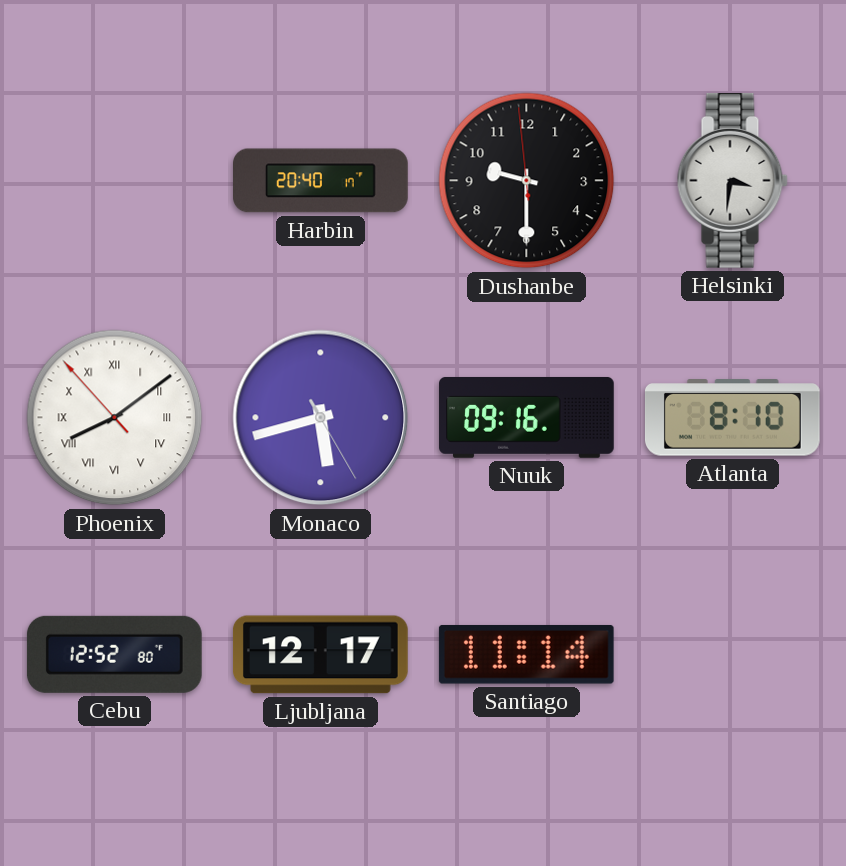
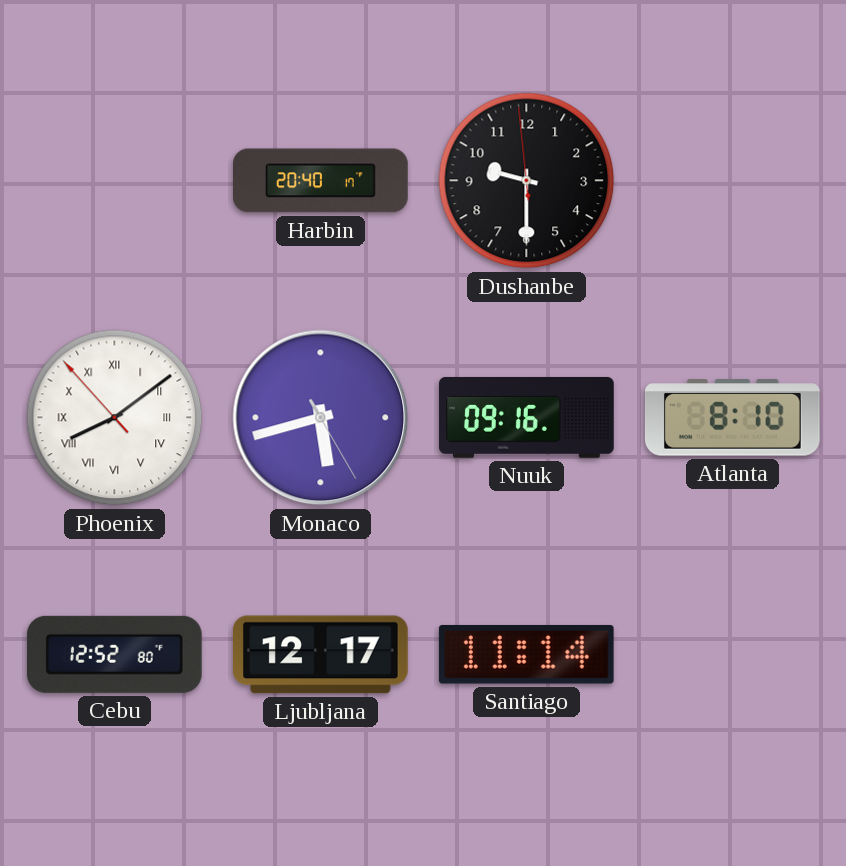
Helsinki: 3:31 -> none (732, 180)
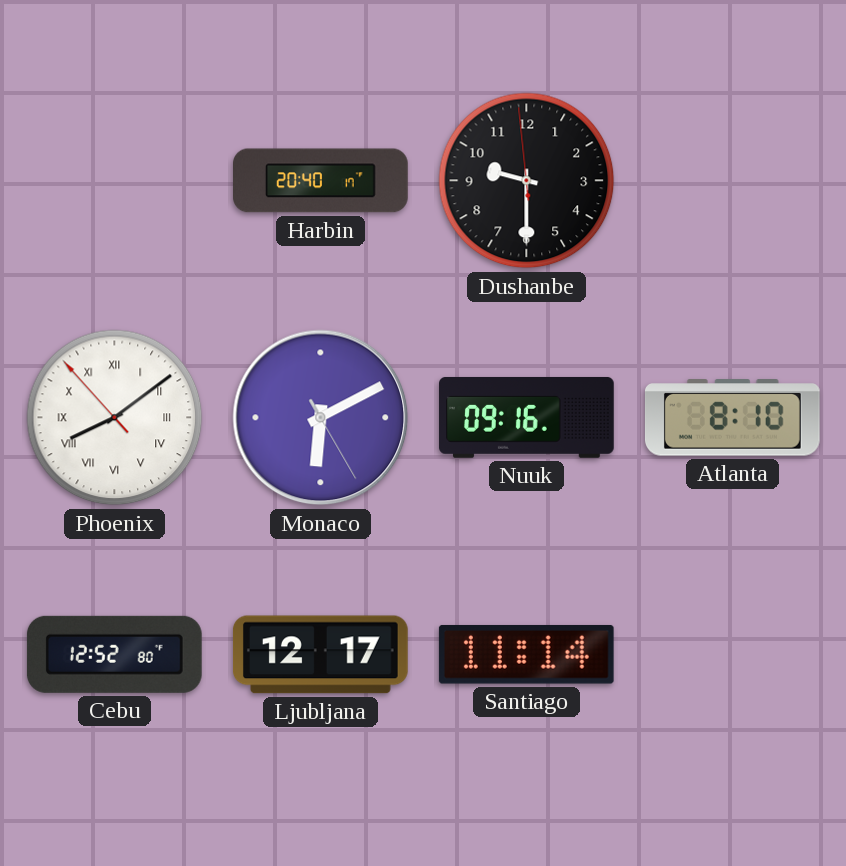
Monaco: 5:42 -> 6:10 (321, 418)
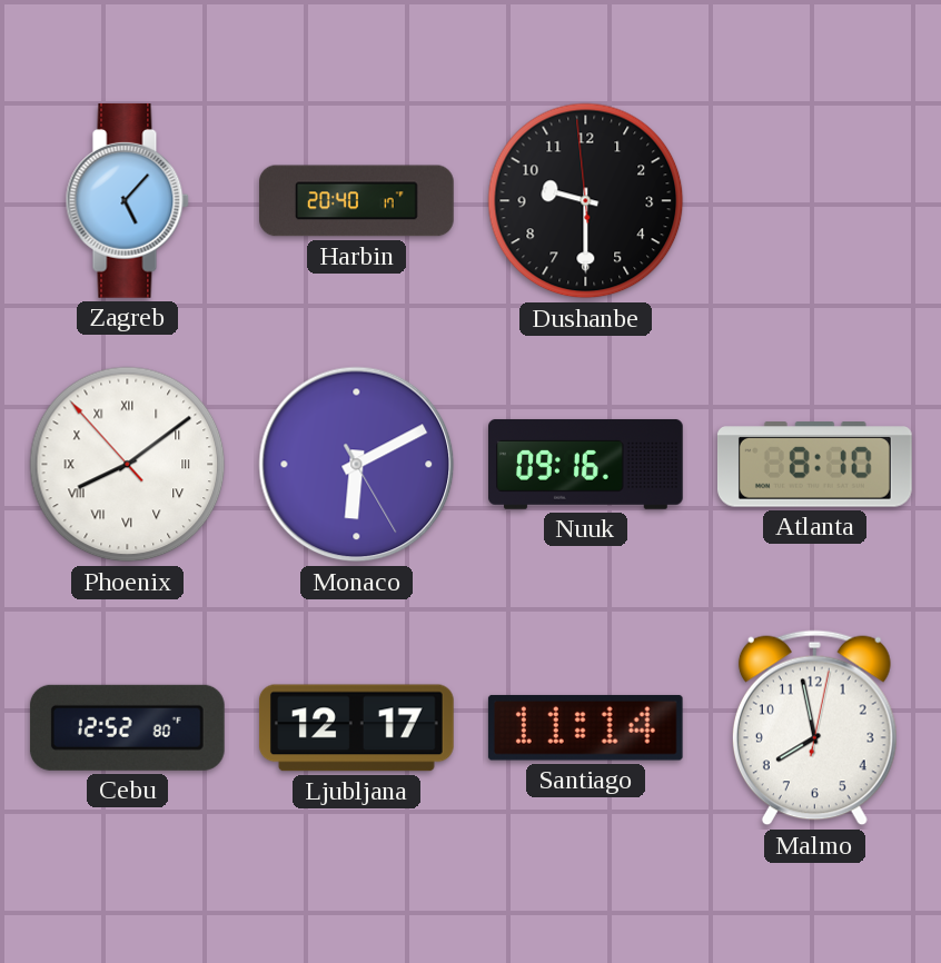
Zagreb: none -> 5:07 (127, 200)
Malmo: none -> 7:58 (814, 728)
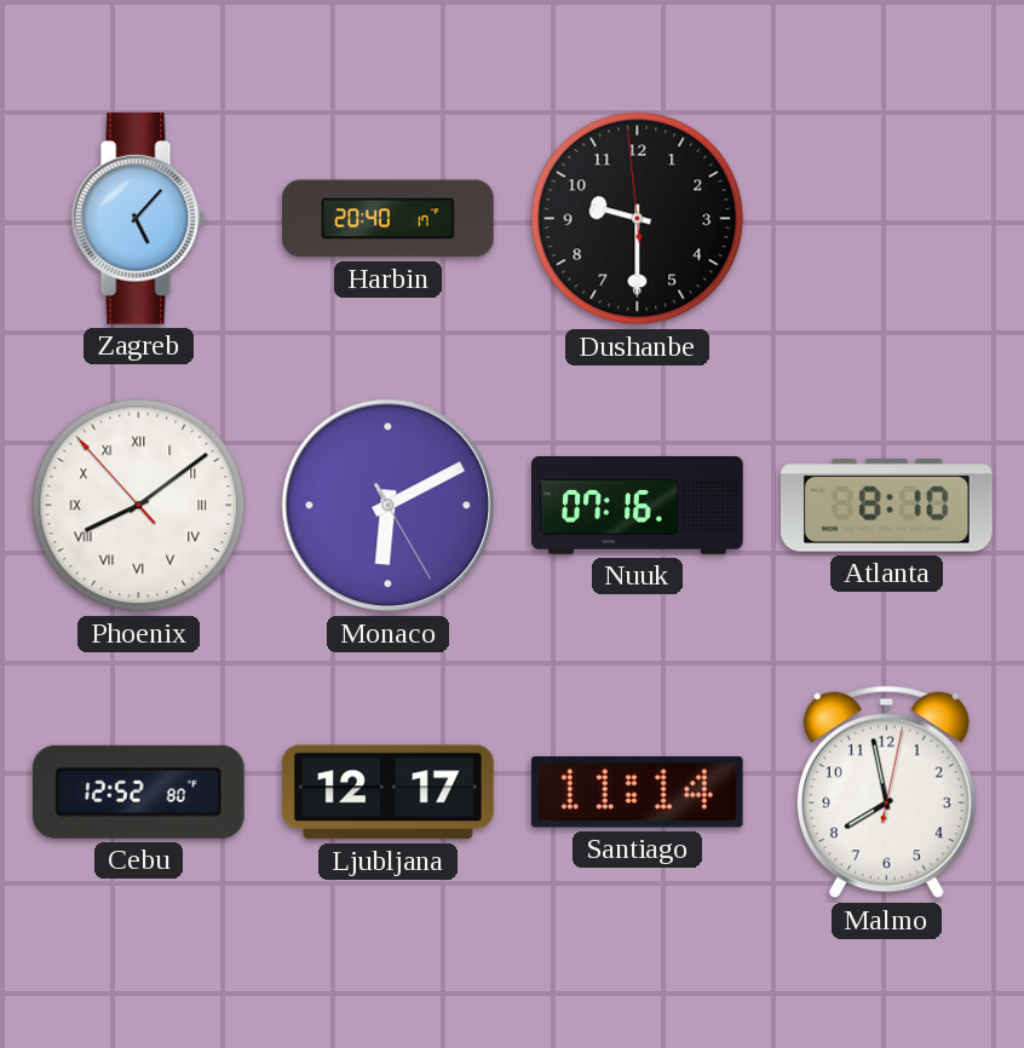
Nuuk: 09:16 -> 07:16 (638, 505)
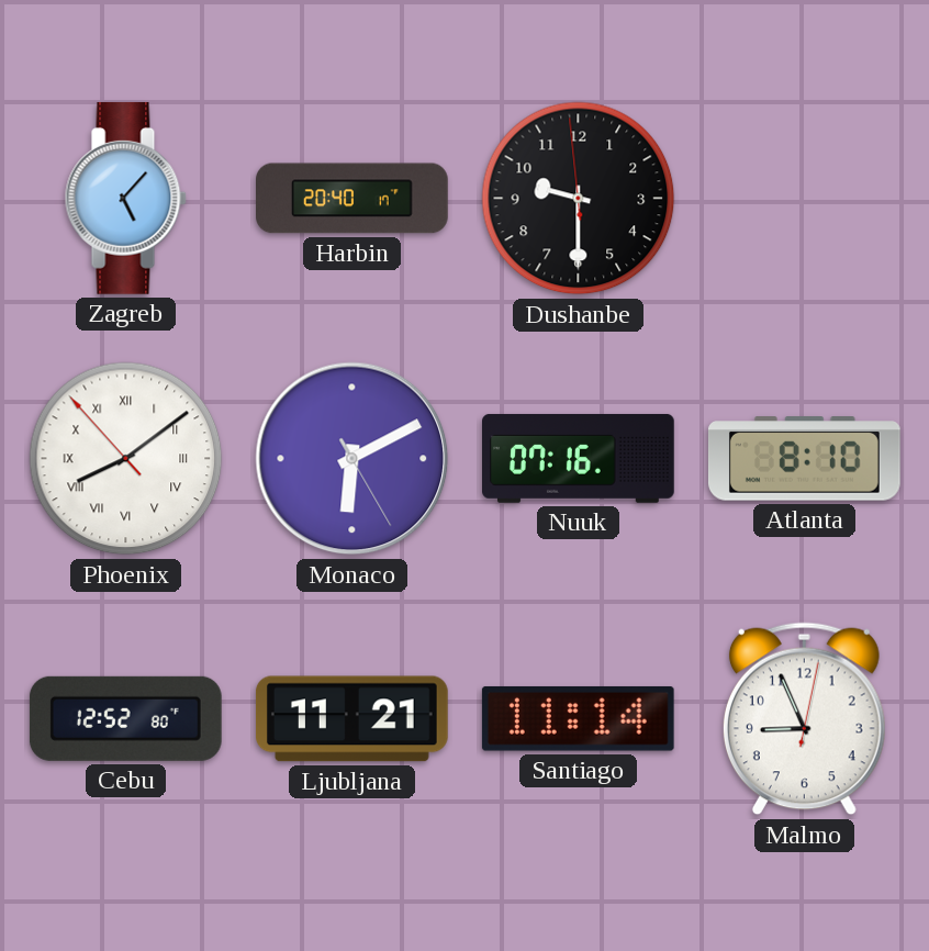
Ljubljana: 12:17 -> 11:21 (351, 719)
Malmo: 7:58 -> 8:56 (804, 719)
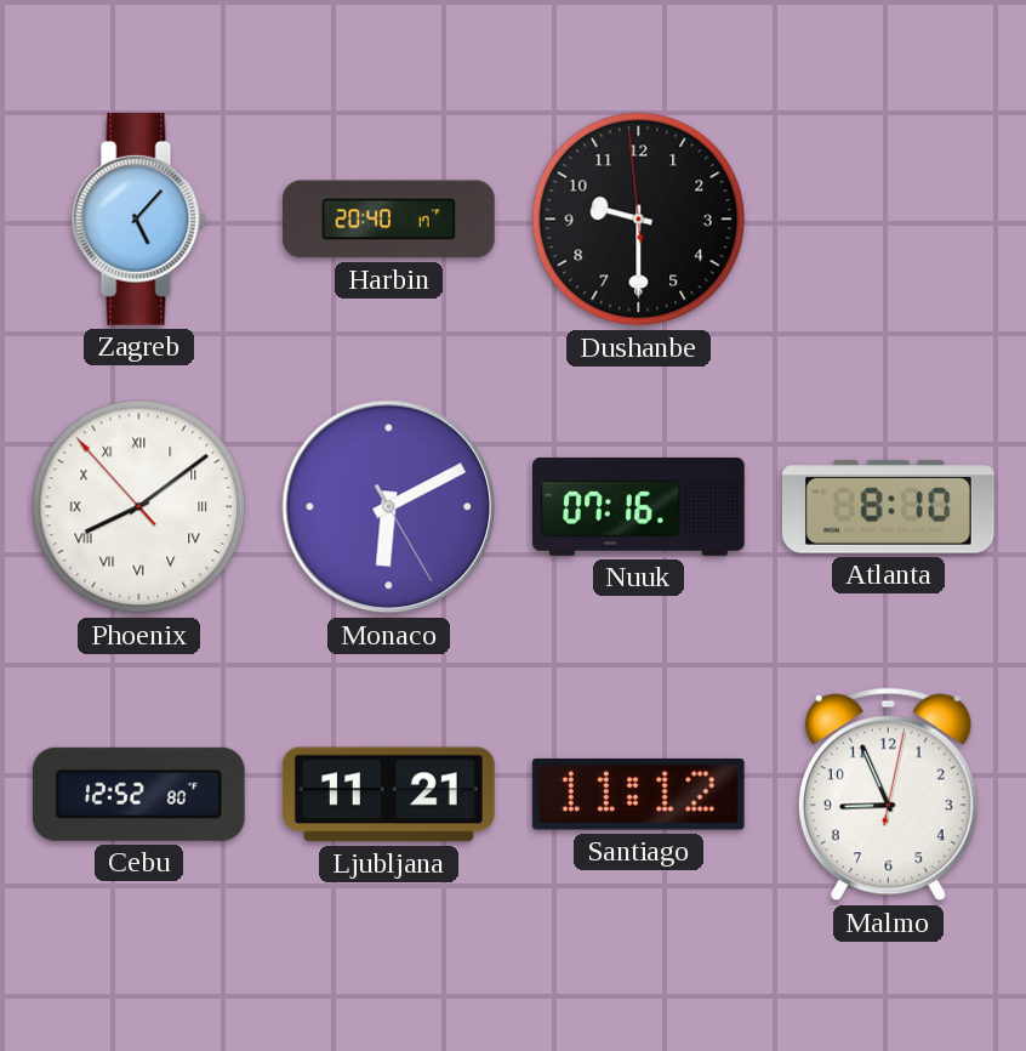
Santiago: 11:14 -> 11:12 (638, 795)
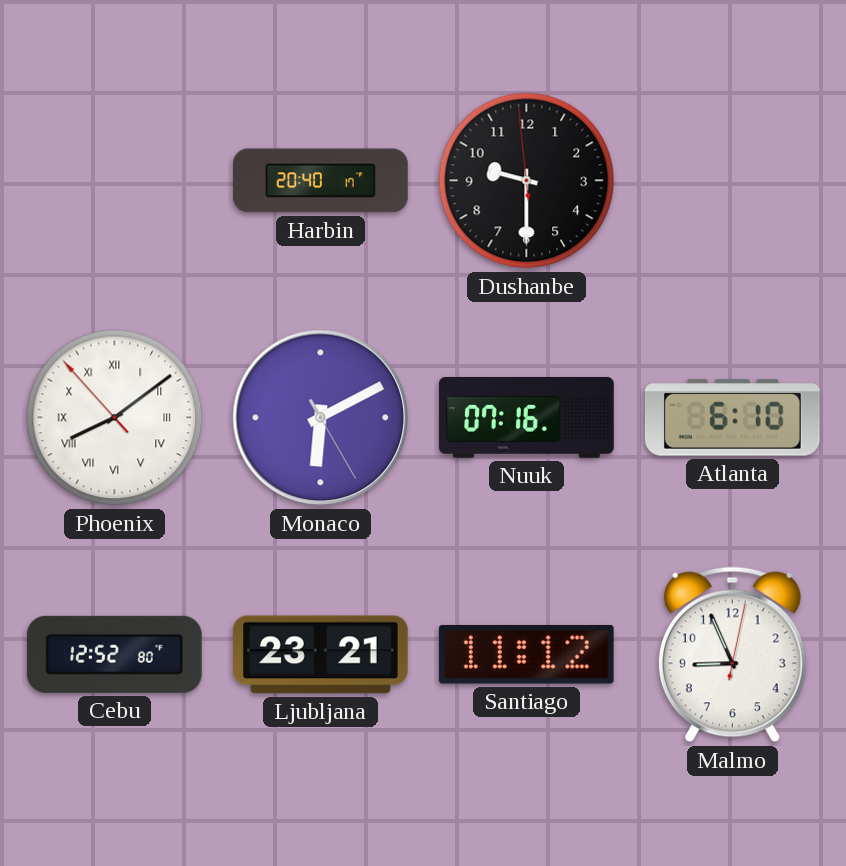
Zagreb: 5:07 -> none (138, 218)
Atlanta: 8:10 -> 6:10 (732, 418)
Ljubljana: 11:21 -> 23:21 (320, 655)
